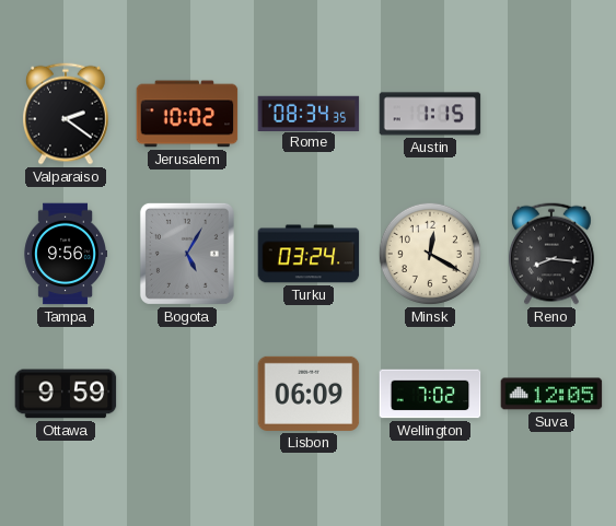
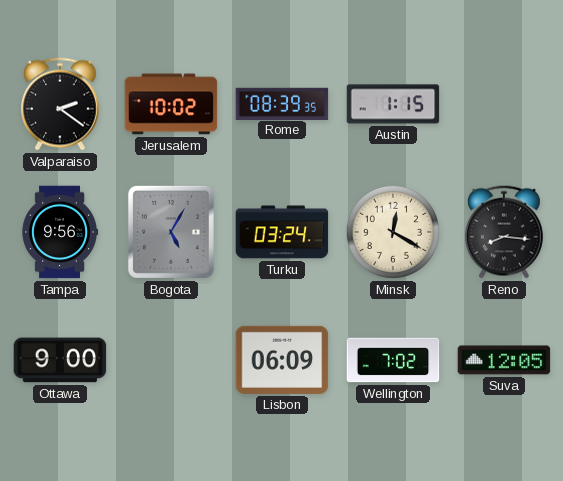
Rome: 08:34 -> 08:39 (282, 103)
Ottawa: 9:59 -> 9:00 (60, 360)
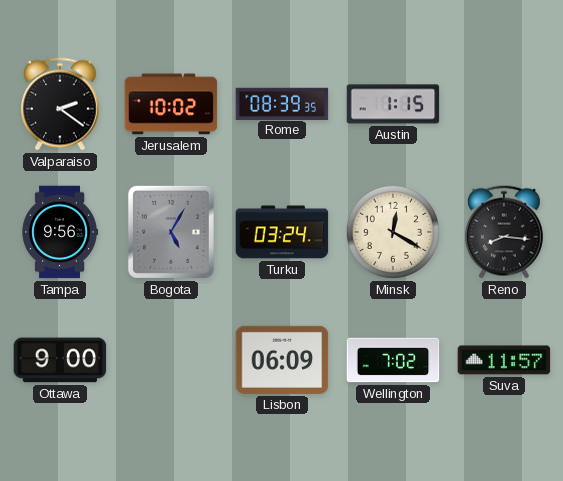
Suva: 12:05 -> 11:57 (504, 360)
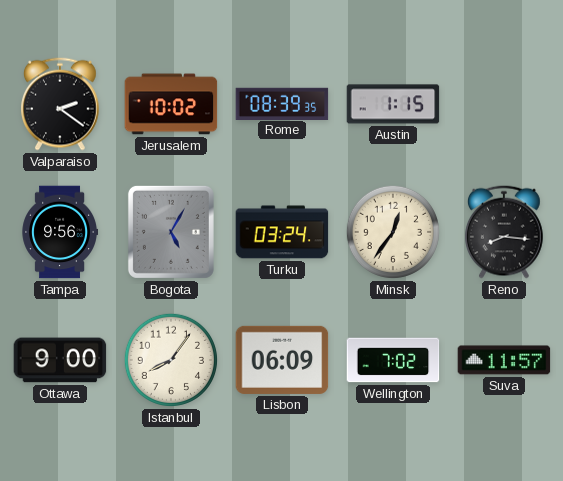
Minsk: 12:20 -> 12:36 (393, 232)
Istanbul: none -> 8:06 (171, 360)
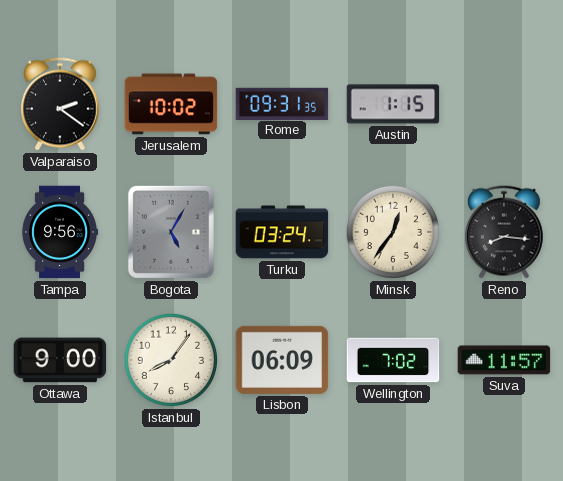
Rome: 08:39 -> 09:31 (282, 103)
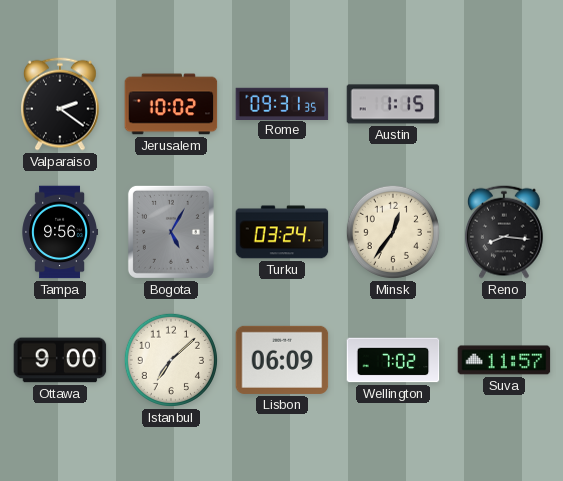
Istanbul: 8:06 -> 7:08 (171, 360)
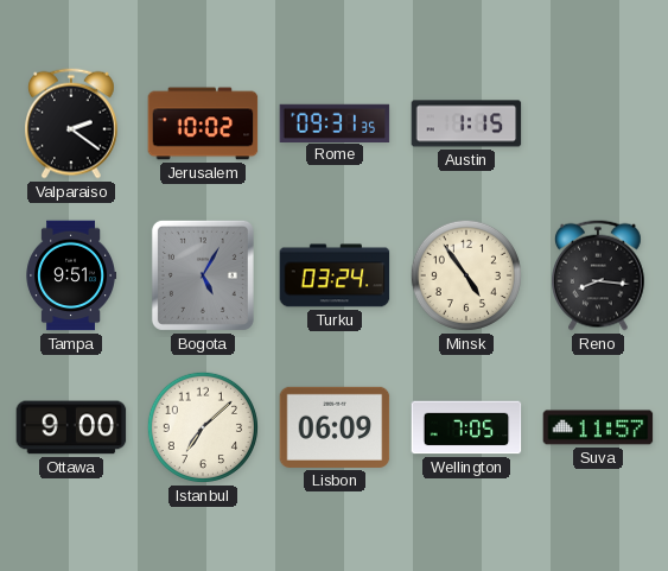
Tampa: 9:56 -> 9:51 (70, 275)
Minsk: 12:36 -> 4:54 (466, 275)
Wellington: 7:02 -> 7:05 (466, 427)
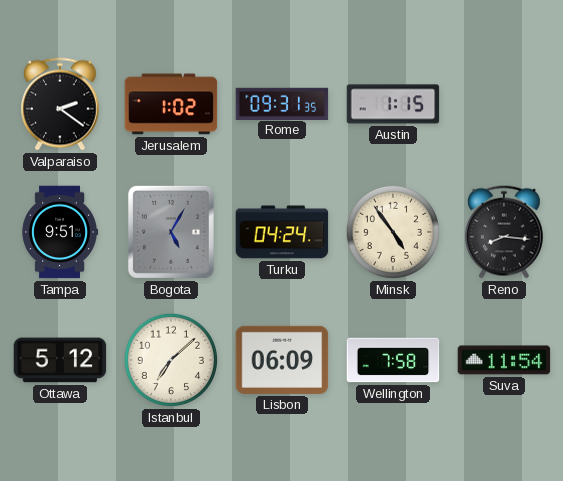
Jerusalem: 10:02 -> 1:02 (171, 104)
Turku: 03:24 -> 04:24 (282, 232)
Ottawa: 9:00 -> 5:12 (60, 360)
Wellington: 7:05 -> 7:58 (393, 360)
Suva: 11:57 -> 11:54 (504, 360)
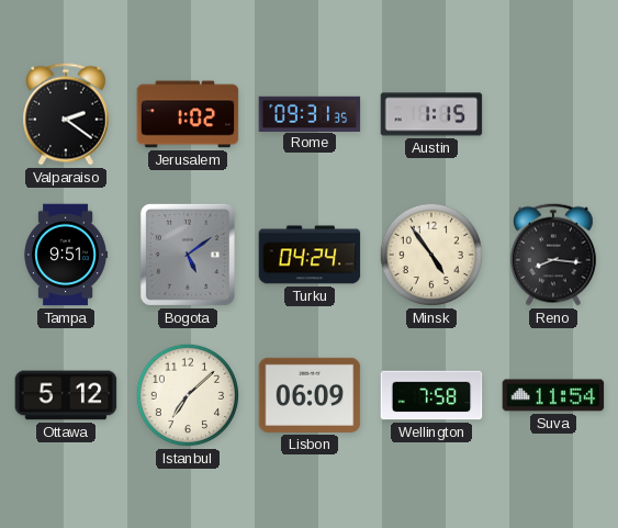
Bogota: 5:05 -> 5:09 (188, 255)
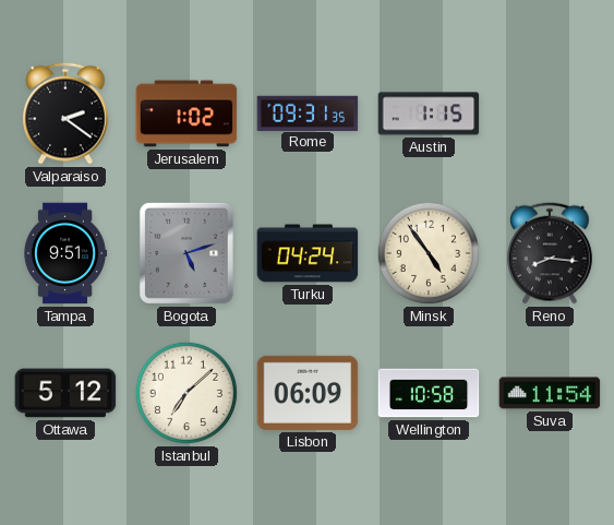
Bogota: 5:09 -> 5:12 (186, 253)
Wellington: 7:58 -> 10:58 (429, 393)
